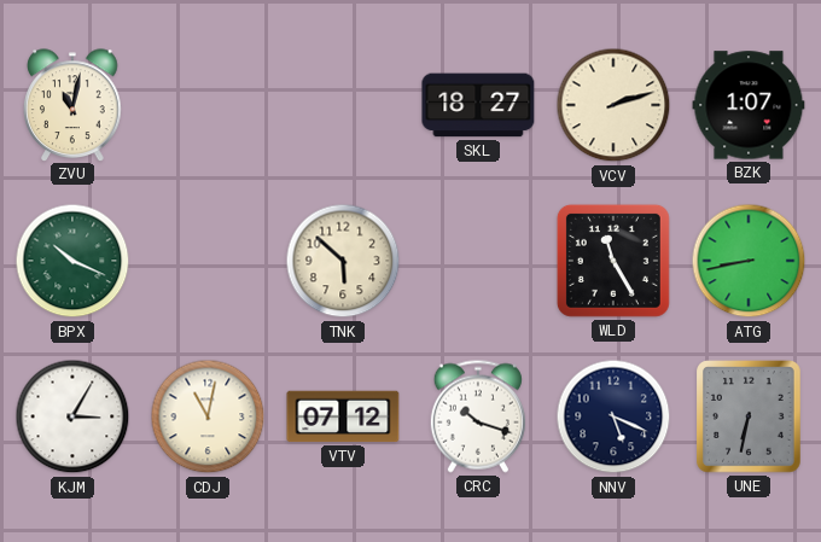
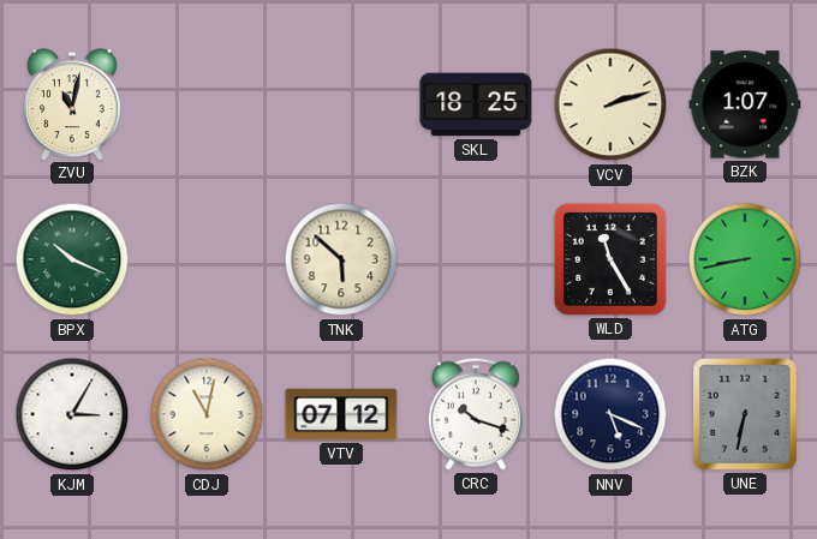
SKL: 18:27 -> 18:25 (476, 104)
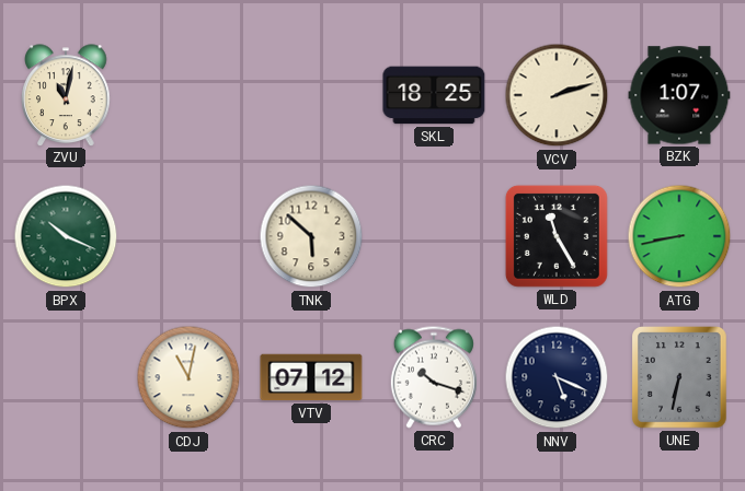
KJM: 3:05 -> none (72, 414)
